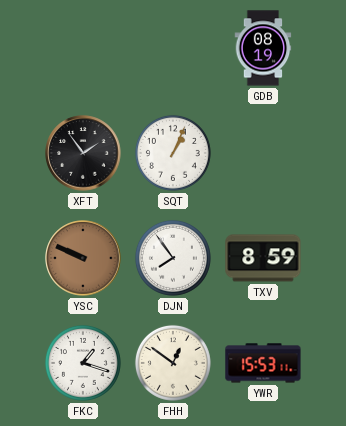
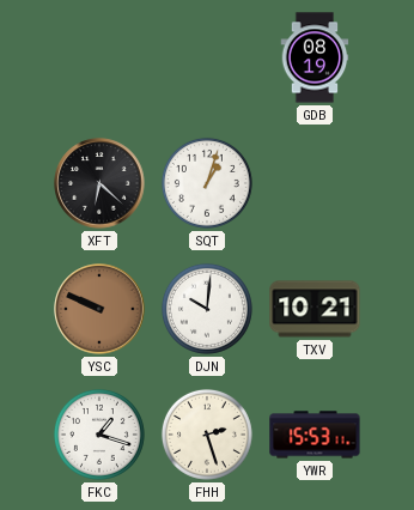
XFT: 1:54 -> 6:22 (99, 183)
SQT: 1:04 -> 1:03 (207, 183)
DJN: 7:54 -> 10:01 (207, 309)
TXV: 8:59 -> 10:21 (315, 309)
FHH: 12:51 -> 2:27 (207, 435)
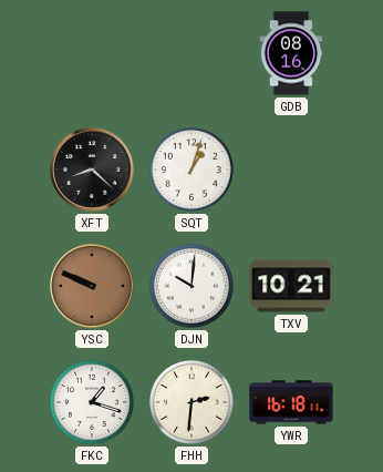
GDB: 08:19 -> 08:16 (291, 53)
XFT: 6:22 -> 8:22 (92, 170)
FHH: 2:27 -> 2:31 (191, 402)
YWR: 15:53 -> 16:18 (291, 402)
